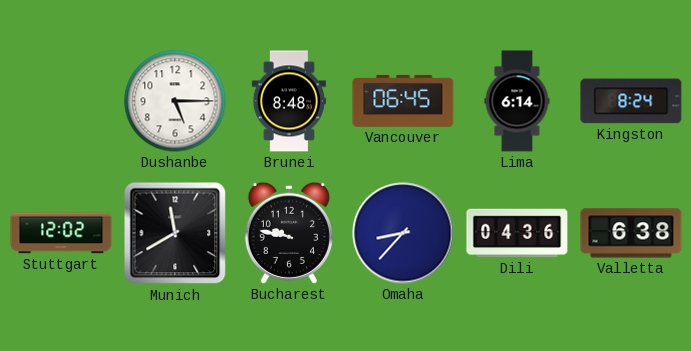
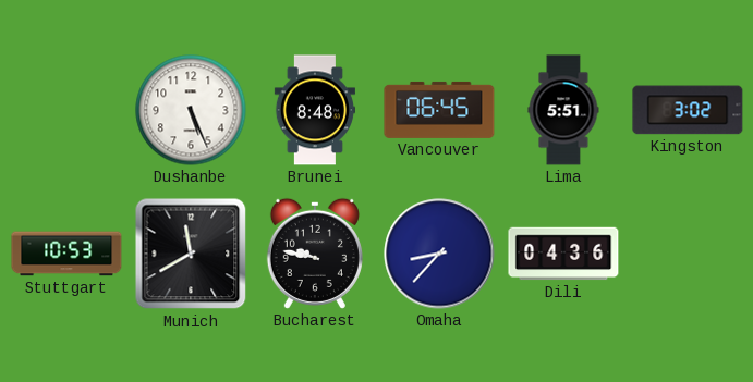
Dushanbe: 5:15 -> 5:26 (191, 110)
Lima: 6:14 -> 5:51 (563, 110)
Kingston: 8:24 -> 3:02 (688, 110)
Stuttgart: 12:02 -> 10:53 (66, 254)
Valletta: 6:38 -> none (631, 233)
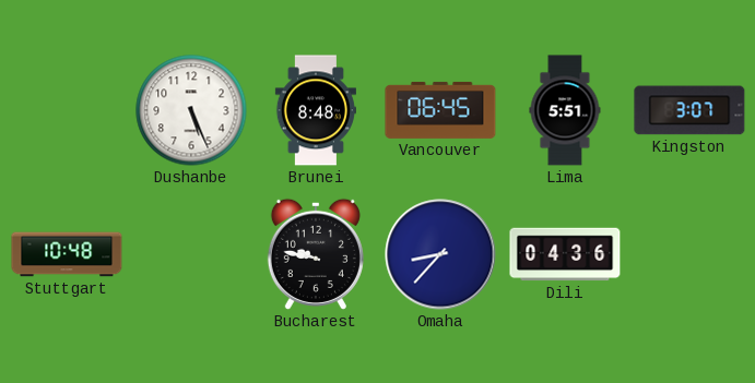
Kingston: 3:02 -> 3:07 (689, 110)
Stuttgart: 10:53 -> 10:48 (67, 254)
Munich: 11:40 -> none (191, 254)
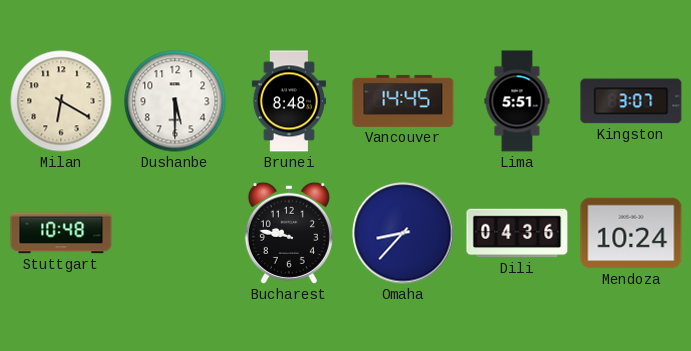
Milan: none -> 6:20 (61, 101)
Dushanbe: 5:26 -> 5:30 (175, 101)
Vancouver: 06:45 -> 14:45 (403, 101)
Mendoza: none -> 10:24 (631, 233)
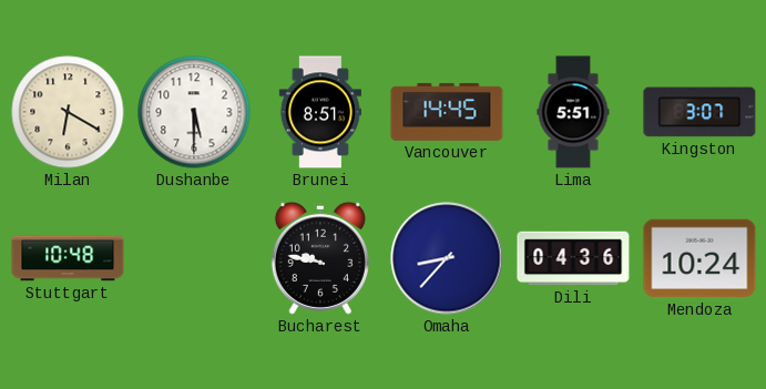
Brunei: 8:48 -> 8:51 (320, 112)
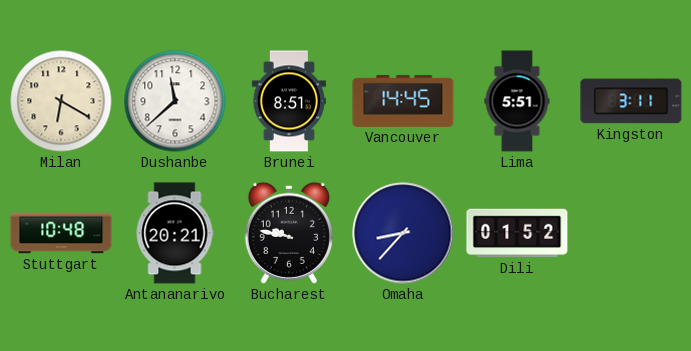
Dushanbe: 5:30 -> 11:38 (175, 101)
Kingston: 3:07 -> 3:11 (631, 101)
Antananarivo: none -> 20:21 (175, 233)
Dili: 04:36 -> 01:52 (517, 233)
Mendoza: 10:24 -> none (699, 258)
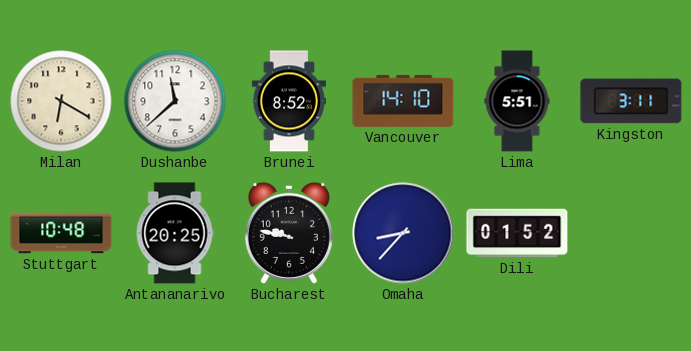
Brunei: 8:51 -> 8:52 (289, 101)
Vancouver: 14:45 -> 14:10 (403, 101)
Antananarivo: 20:21 -> 20:25 (175, 233)
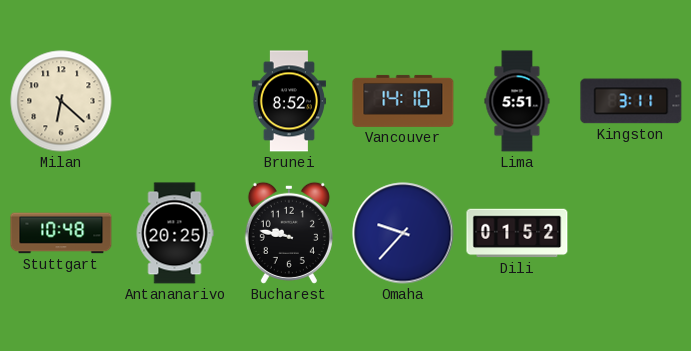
Milan: 6:20 -> 6:22 (61, 101)
Dushanbe: 11:38 -> none (175, 101)
Omaha: 8:37 -> 9:37 (403, 233)
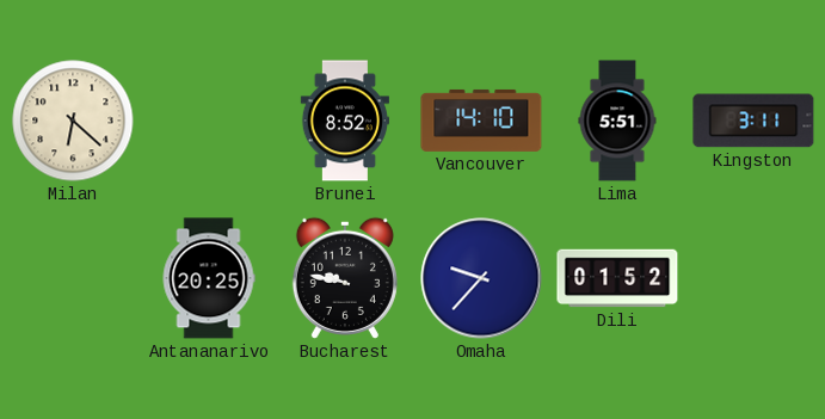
Stuttgart: 10:48 -> none (61, 233)
